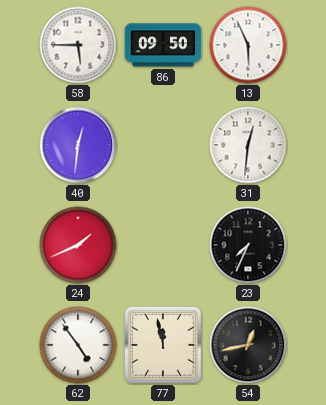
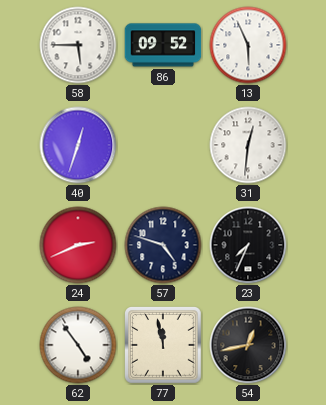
86: 09:50 -> 09:52 (163, 45)
40: 12:31 -> 12:33 (78, 145)
24: 1:41 -> 2:41 (78, 245)
57: none -> 4:48 (163, 245)
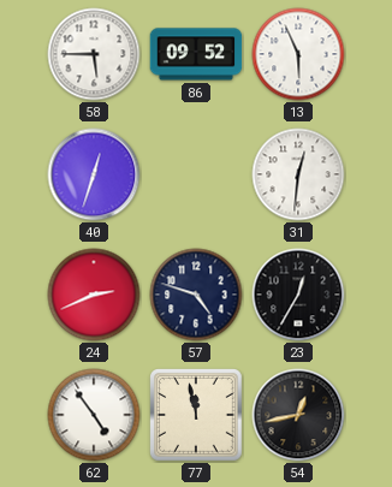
23: 7:34 -> 12:35 (298, 295)
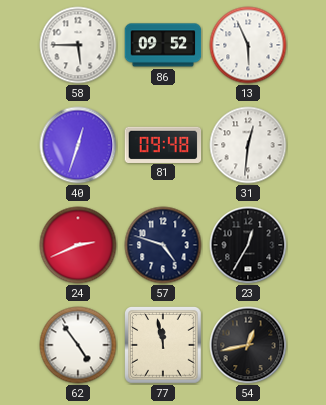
81: none -> 09:48 (163, 144)
